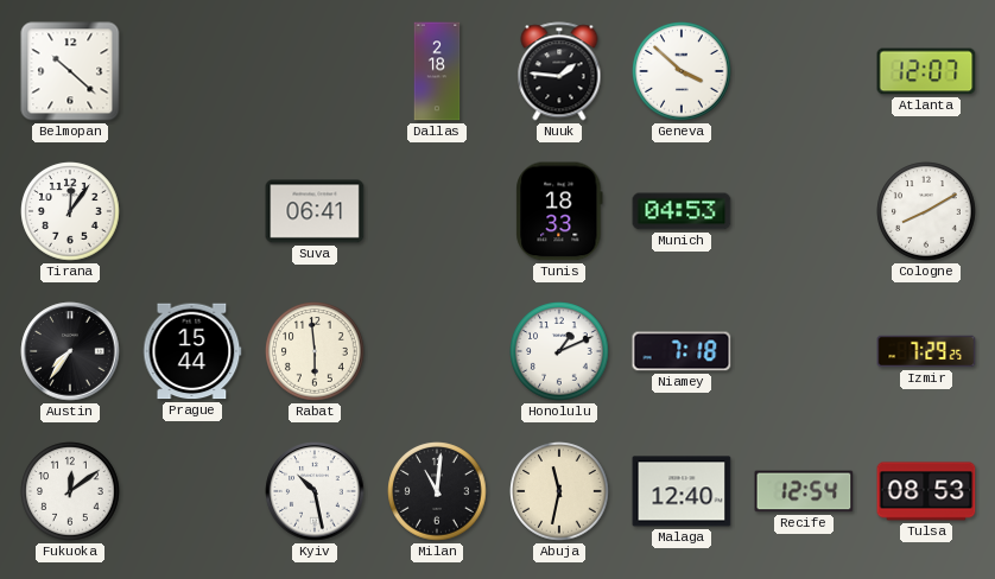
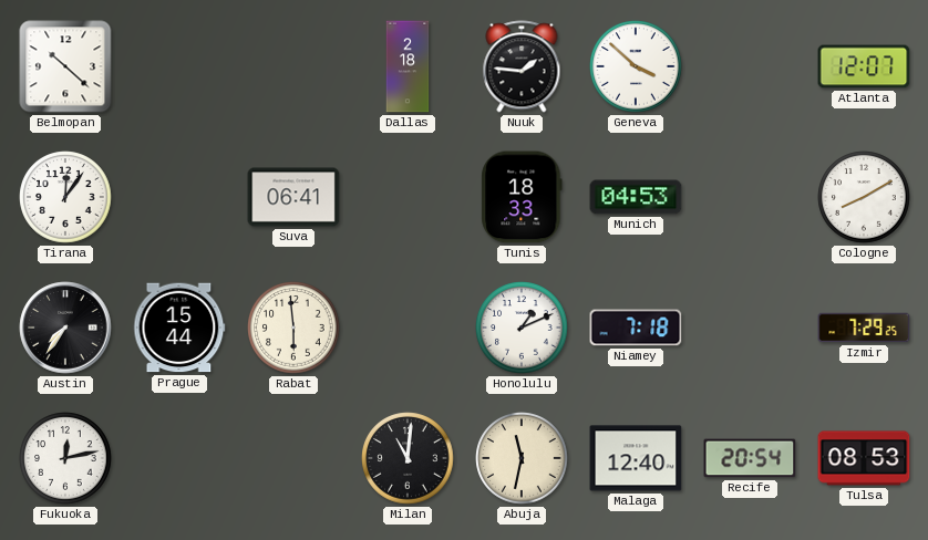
Fukuoka: 12:09 -> 12:13 (65, 458)
Kyiv: 10:28 -> none (315, 491)
Recife: 12:54 -> 20:54 (750, 458)
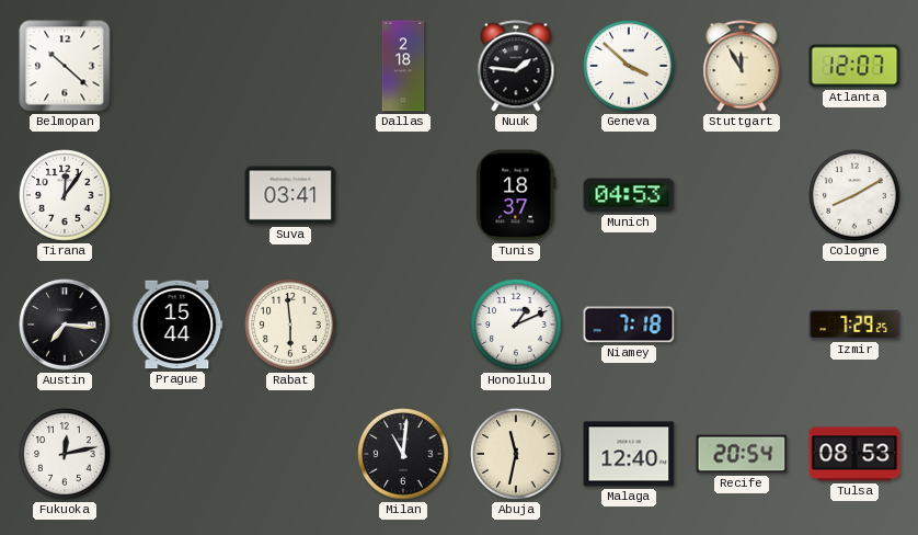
Stuttgart: none -> 11:55 (742, 66)
Suva: 06:41 -> 03:41 (290, 195)
Tunis: 18:33 -> 18:37 (516, 195)
Austin: 7:36 -> 7:16 (65, 325)
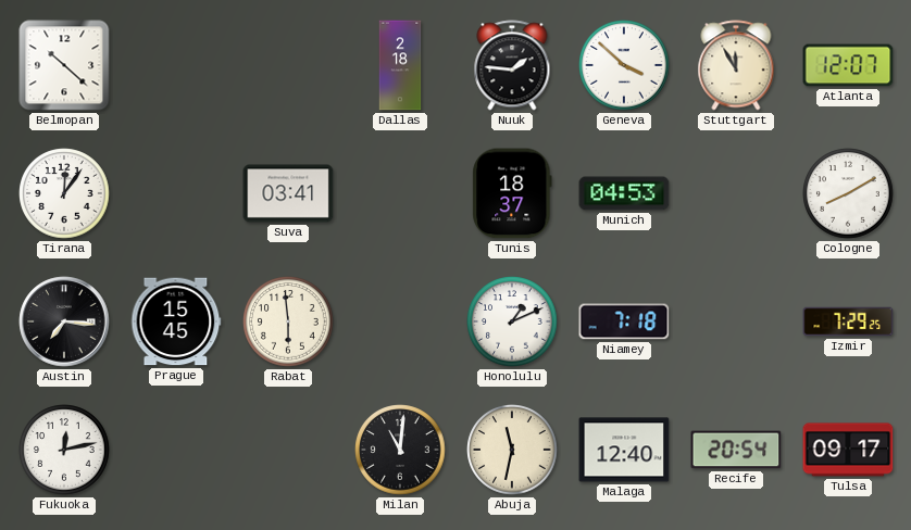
Prague: 15:44 -> 15:45 (176, 321)
Tulsa: 08:53 -> 09:17 (848, 450)
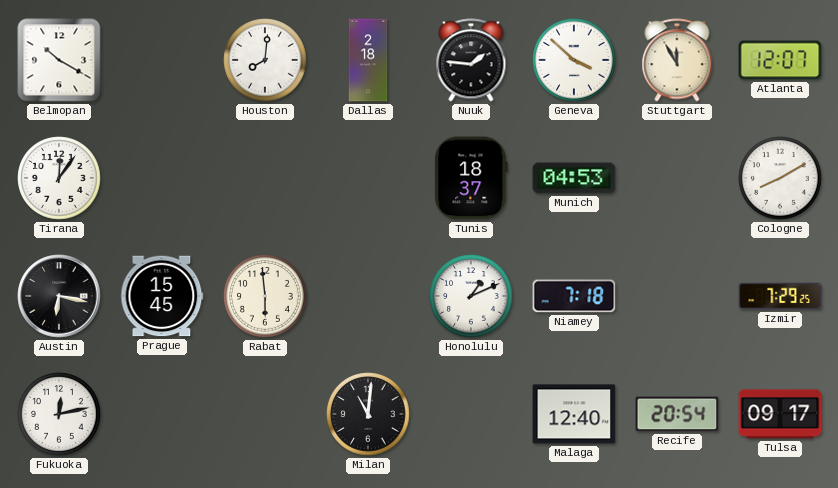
Belmopan: 10:22 -> 10:20 (59, 60)
Houston: none -> 8:01 (265, 60)
Suva: 03:41 -> none (288, 193)
Austin: 7:16 -> 6:17 (59, 296)
Abuja: 11:32 -> none (512, 450)
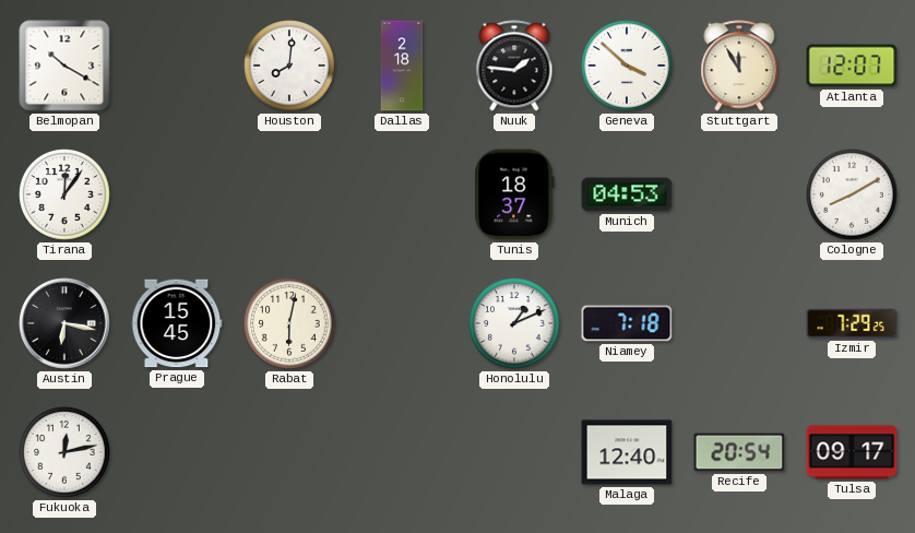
Rabat: 5:59 -> 6:02 (289, 323)
Milan: 11:01 -> none (368, 414)
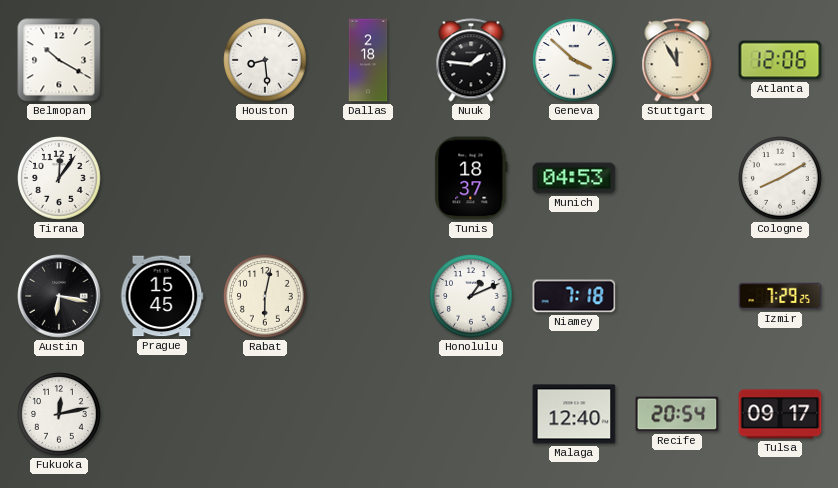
Houston: 8:01 -> 8:29 (265, 60)
Atlanta: 12:07 -> 12:06 (780, 60)
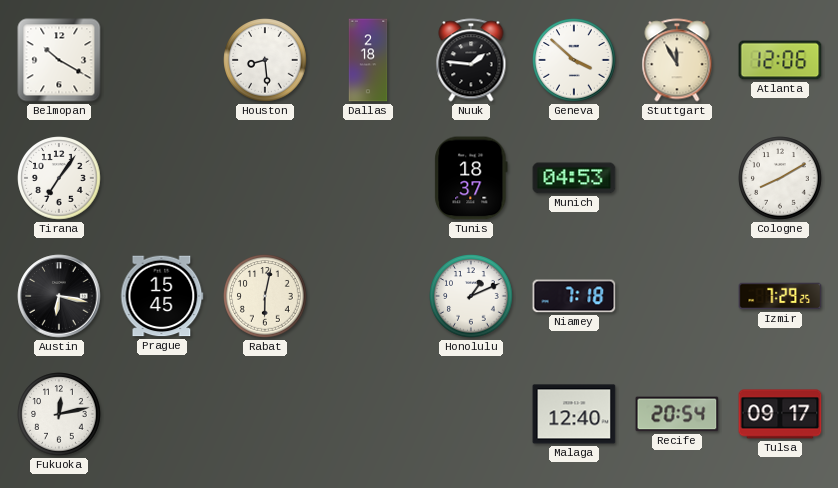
Tirana: 12:06 -> 7:06 (59, 178)
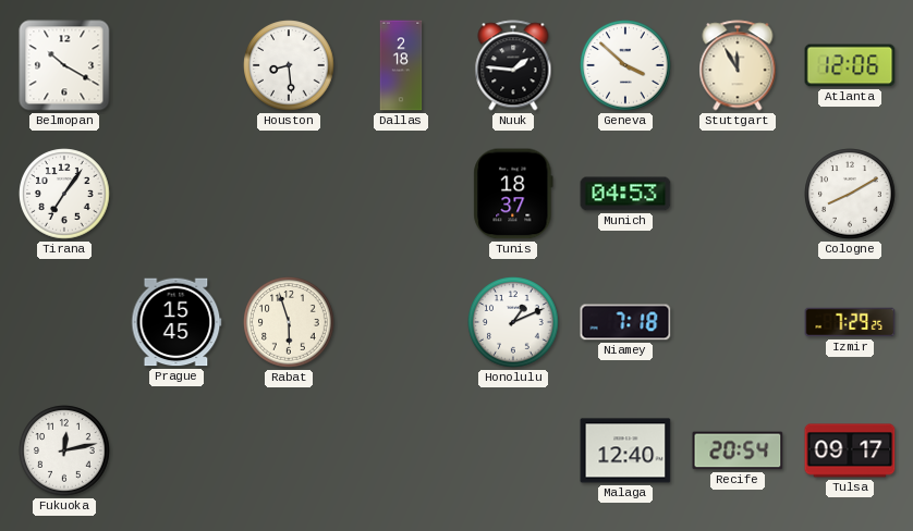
Austin: 6:17 -> none (59, 296)
Rabat: 6:02 -> 5:57 (289, 322)
